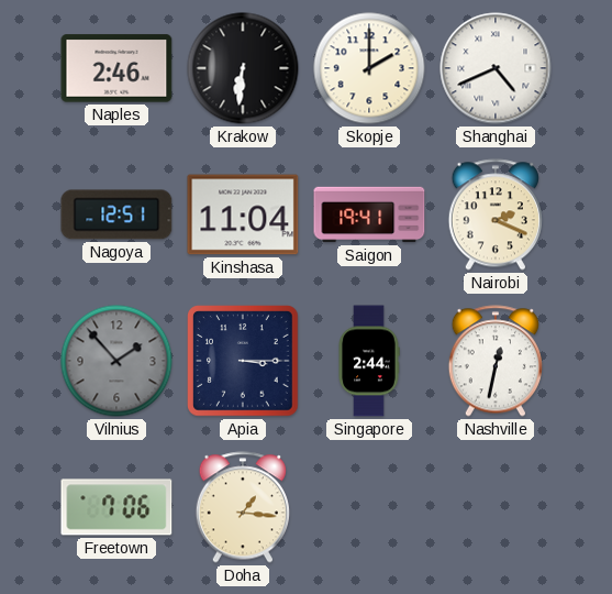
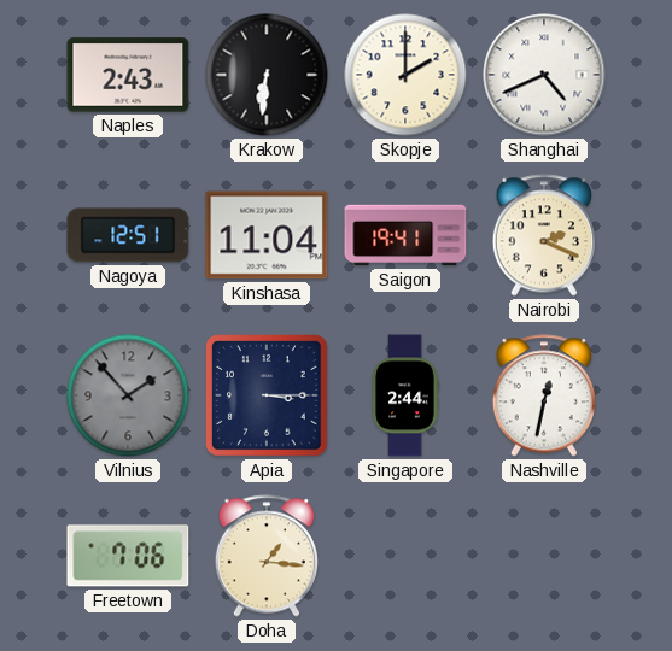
Naples: 2:46 -> 2:43 (128, 75)
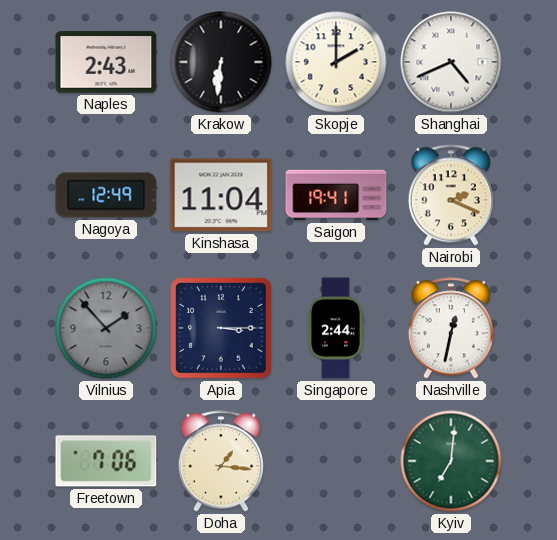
Nagoya: 12:51 -> 12:49 (106, 195)
Kyiv: none -> 7:01 (451, 461)
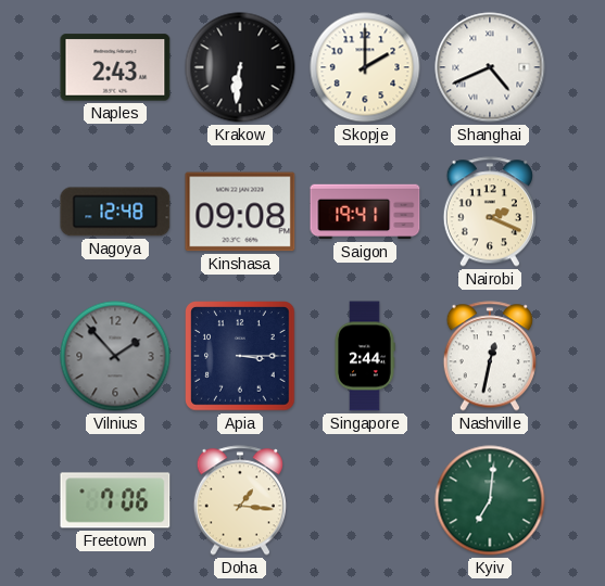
Nagoya: 12:49 -> 12:48 (115, 212)
Kinshasa: 11:04 -> 09:08 (240, 212)
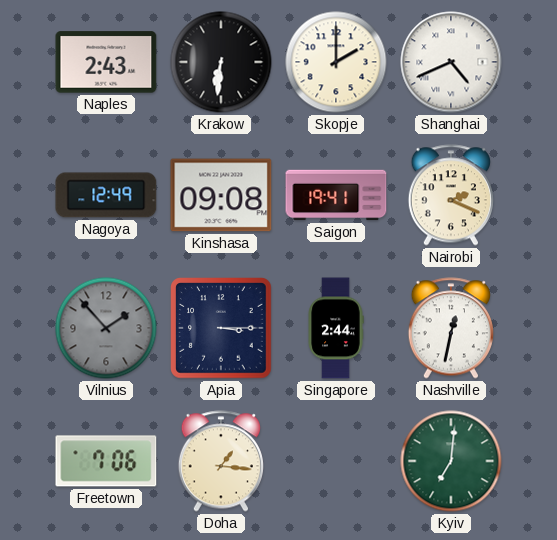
Nagoya: 12:48 -> 12:49 (106, 195)
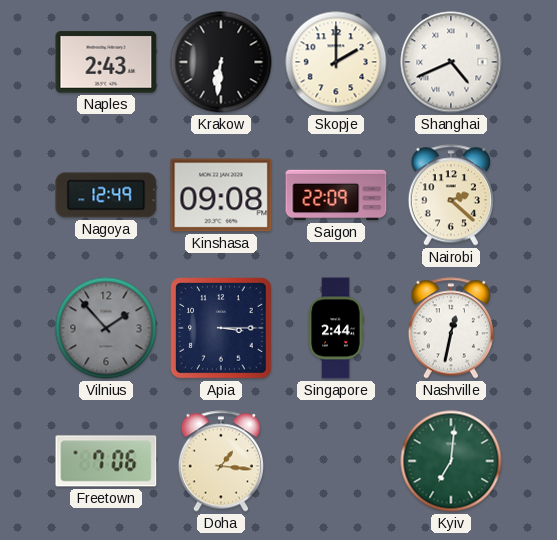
Saigon: 19:41 -> 22:09 (336, 195)
Nairobi: 2:19 -> 2:22 (451, 195)
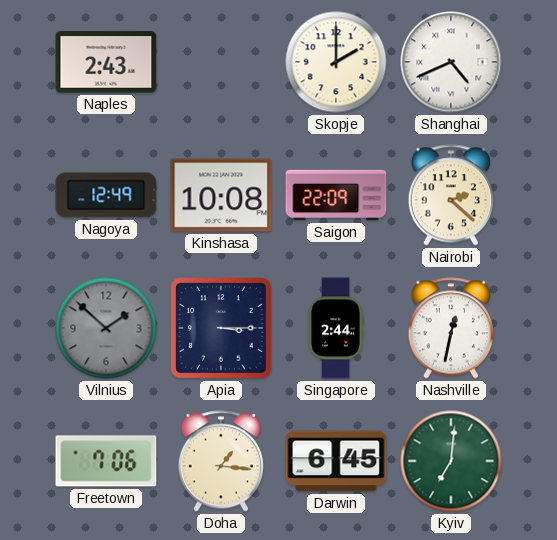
Krakow: 6:31 -> none (221, 62)
Kinshasa: 09:08 -> 10:08 (221, 195)
Vilnius: 1:53 -> 1:52 (106, 328)
Darwin: none -> 6:45 (336, 461)
